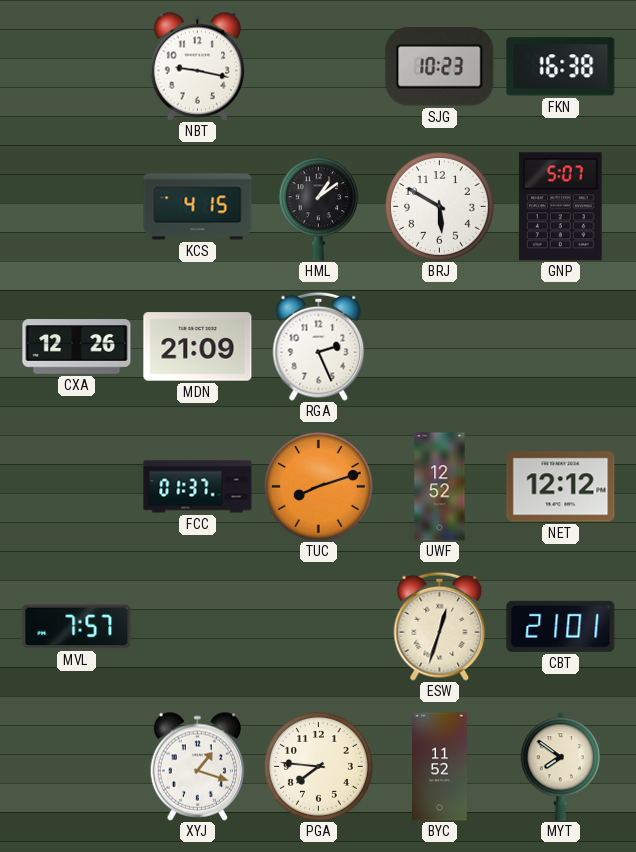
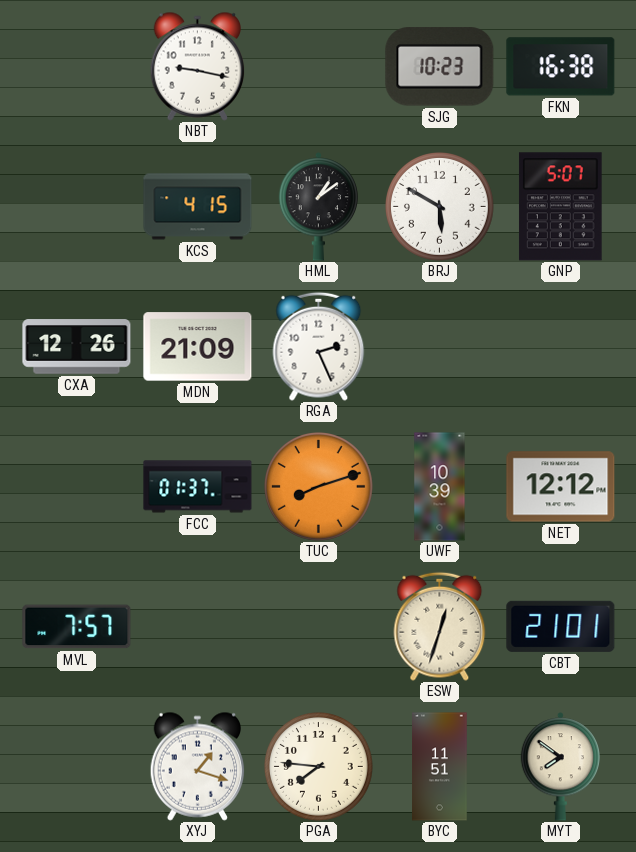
UWF: 12:52 -> 10:39 (440, 487)
BYC: 11:52 -> 11:51 (440, 767)
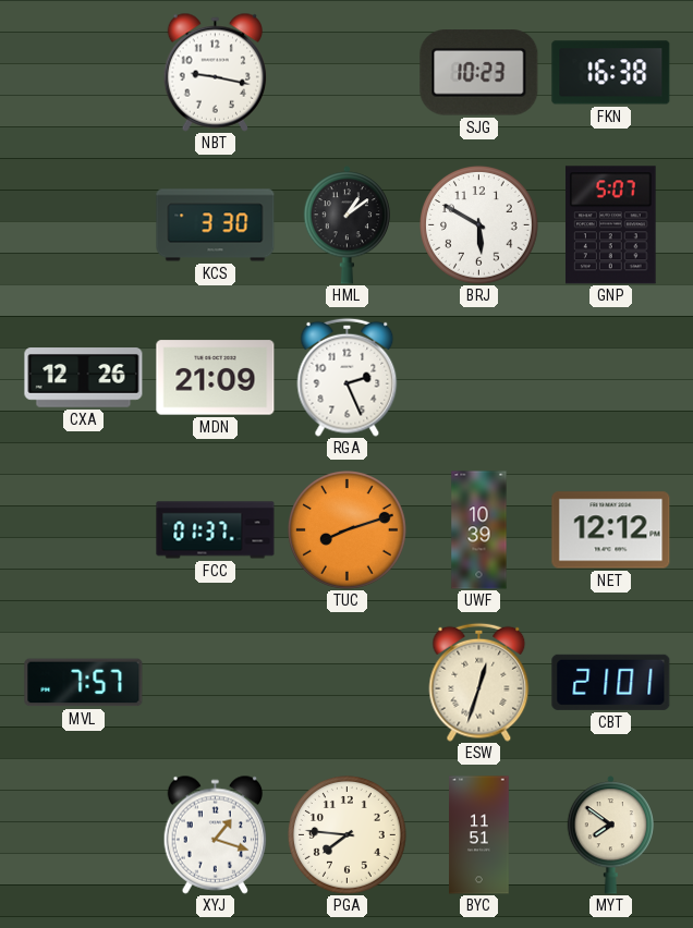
KCS: 4:15 -> 3:30 (216, 225)
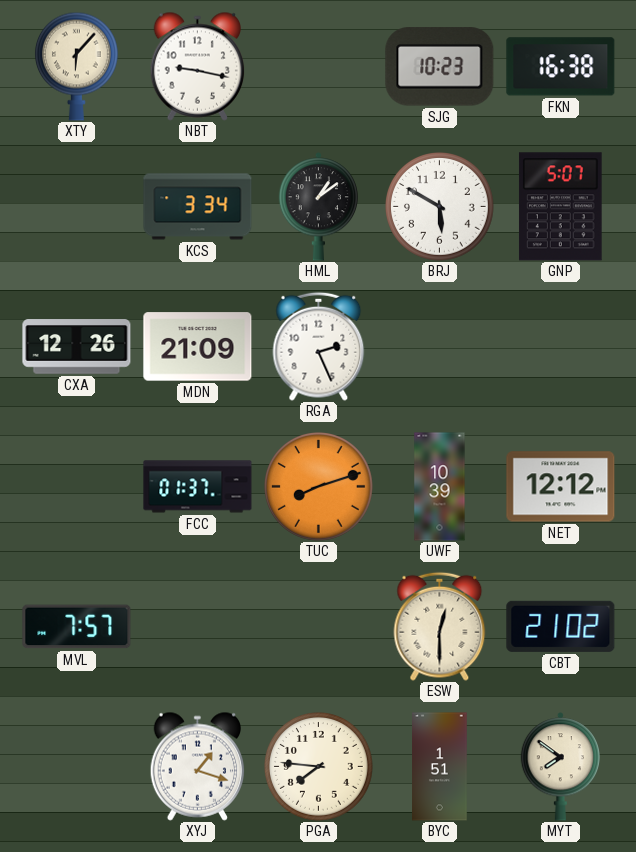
XTY: none -> 6:07 (76, 66)
KCS: 3:30 -> 3:34 (198, 207)
ESW: 12:33 -> 12:30 (440, 626)
CBT: 21:01 -> 21:02 (561, 626)
BYC: 11:51 -> 1:51 (440, 767)
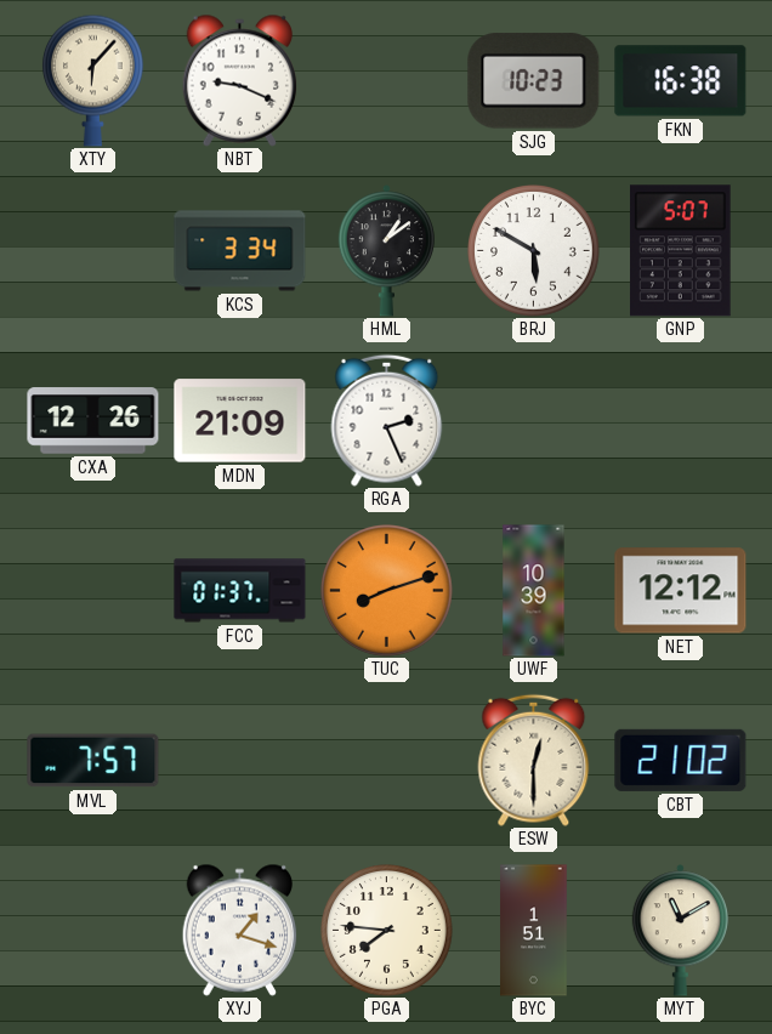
NBT: 9:17 -> 9:19 (240, 80)
MYT: 7:51 -> 11:10 (681, 931)
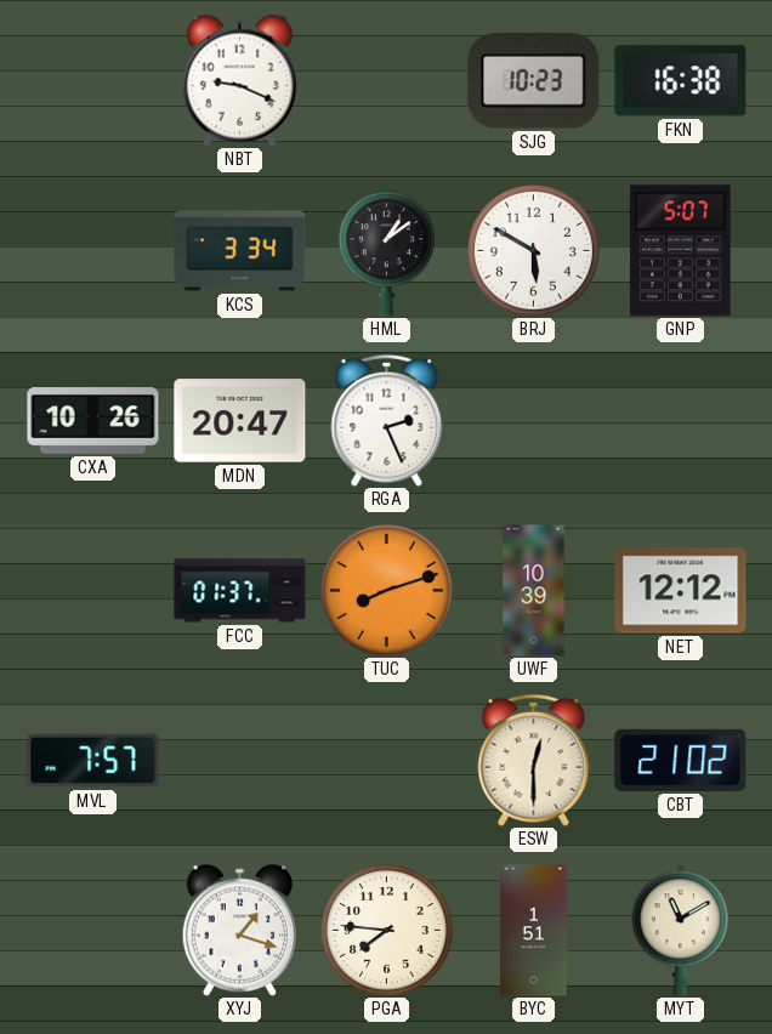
XTY: 6:07 -> none (92, 80)
CXA: 12:26 -> 10:26 (93, 421)
MDN: 21:09 -> 20:47 (240, 421)
